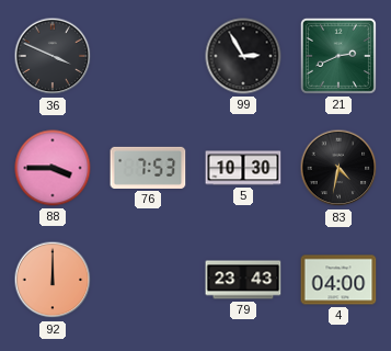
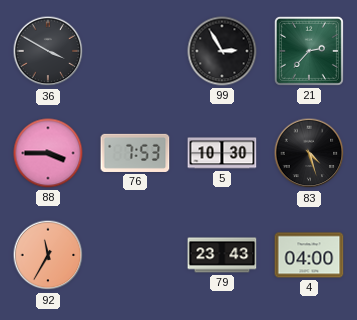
36: 3:49 -> 3:50 (48, 51)
21: 2:41 -> 2:37 (309, 51)
83: 4:32 -> 4:27 (309, 153)
92: 12:00 -> 11:35 (48, 255)
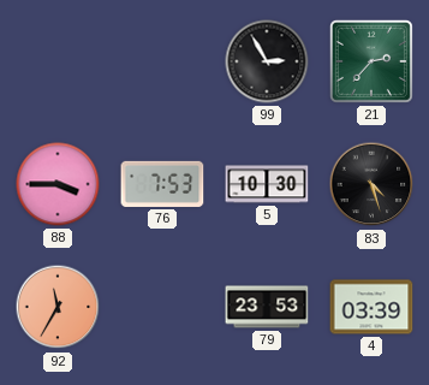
36: 3:50 -> none (48, 51)
79: 23:43 -> 23:53 (267, 307)
4: 04:00 -> 03:39 (371, 307)
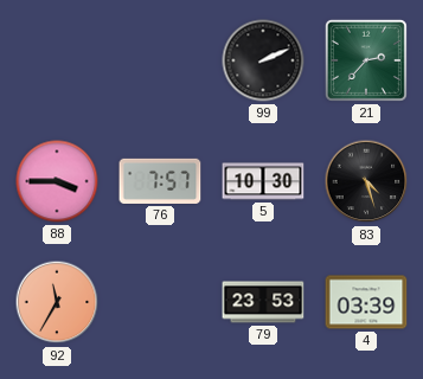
99: 2:55 -> 2:11 (263, 60)
76: 7:53 -> 7:57 (160, 181)
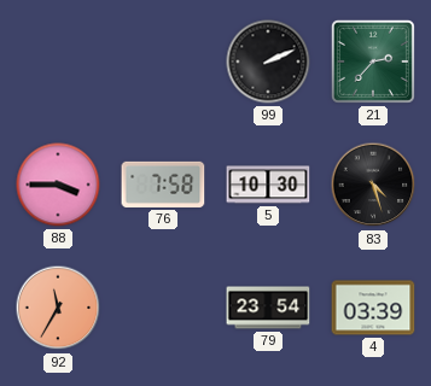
76: 7:57 -> 7:58 (163, 185)
79: 23:53 -> 23:54 (268, 308)
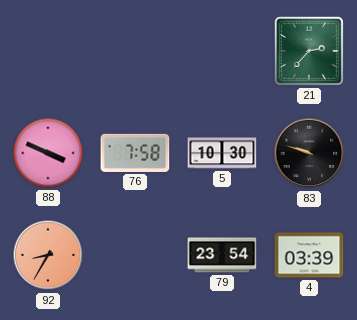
99: 2:11 -> none (268, 62)
88: 3:45 -> 3:49 (48, 153)
83: 4:27 -> 9:48 (309, 153)
92: 11:35 -> 8:35 (48, 255)
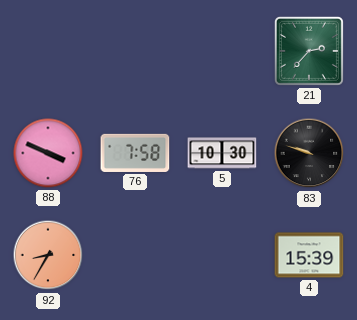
79: 23:54 -> none (222, 255)
4: 03:39 -> 15:39 (309, 255)
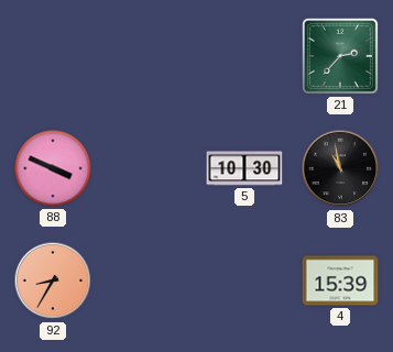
76: 7:58 -> none (135, 153)
83: 9:48 -> 10:58 (340, 168)
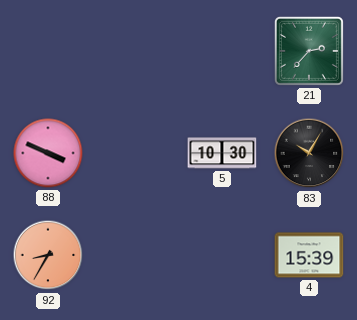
83: 10:58 -> 10:05 (309, 153)
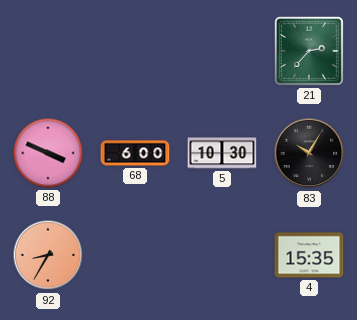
68: none -> 6:00 (135, 153)
4: 15:39 -> 15:35 (309, 255)
